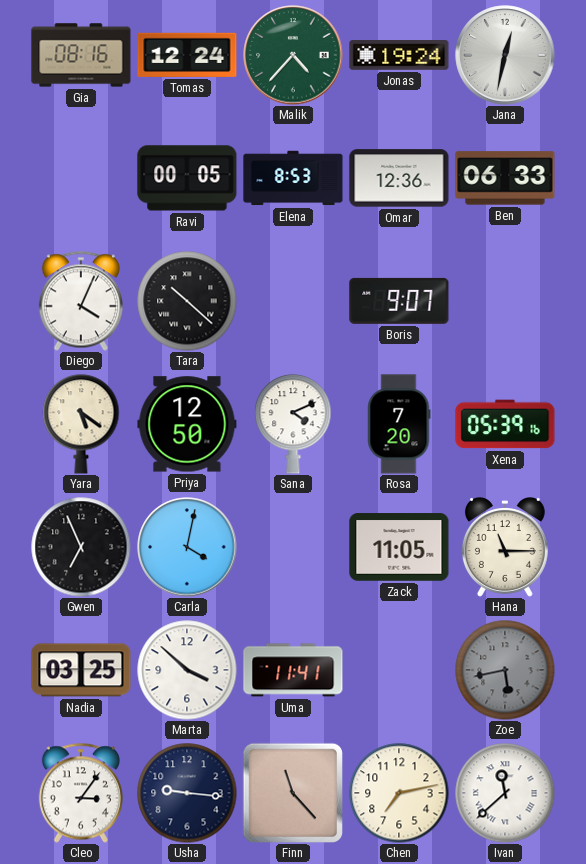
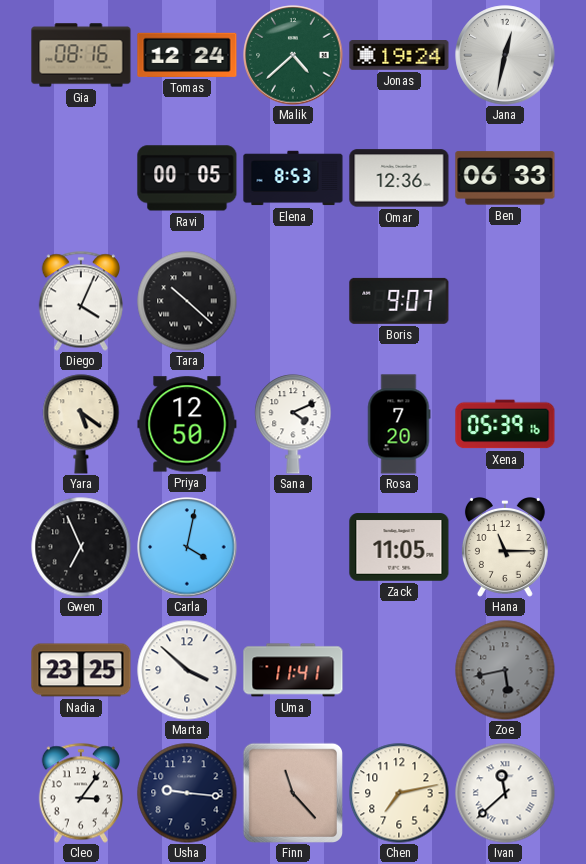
Malik: 4:37 -> 4:38 (293, 55)
Nadia: 03:25 -> 23:25 (81, 670)
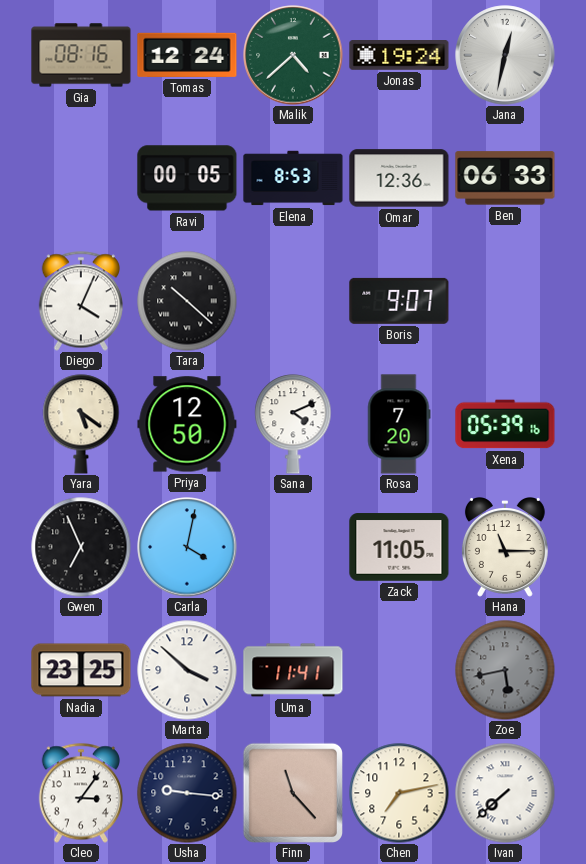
Ivan: 11:38 -> 7:38 (505, 793)
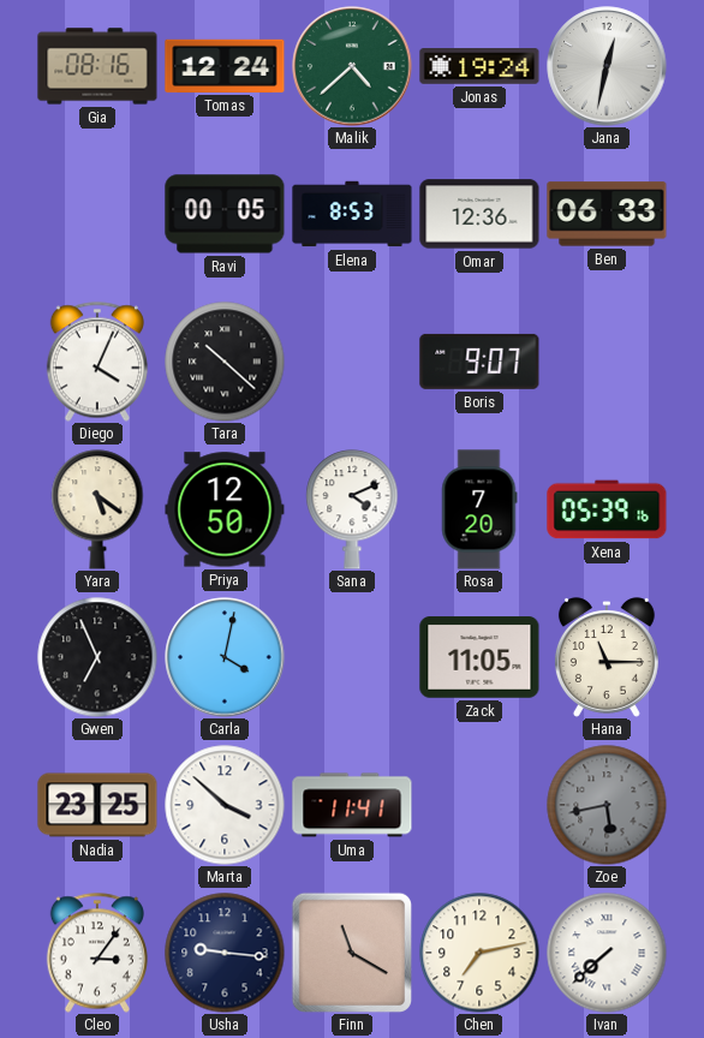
Finn: 11:23 -> 11:20 (352, 953)
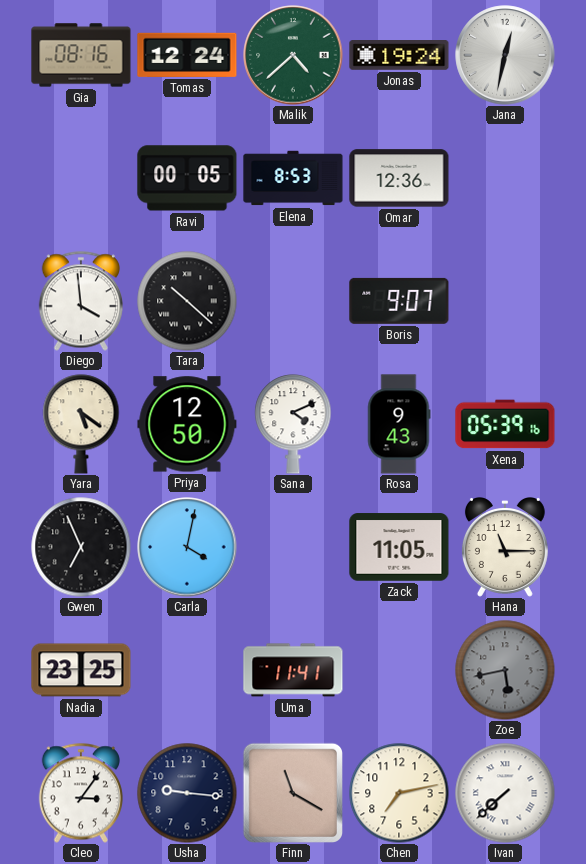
Ben: 06:33 -> none (607, 214)
Diego: 4:04 -> 3:59 (81, 301)
Rosa: 7:20 -> 9:43 (399, 424)
Marta: 3:52 -> none (225, 805)
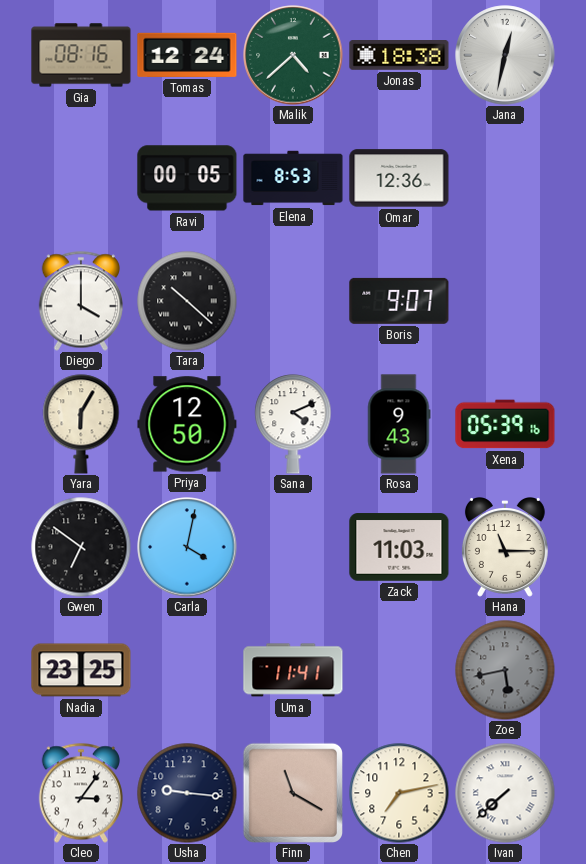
Jonas: 19:24 -> 18:38 (399, 55)
Diego: 3:59 -> 4:00 (81, 301)
Yara: 5:21 -> 6:05 (81, 424)
Gwen: 6:56 -> 6:51 (81, 547)
Zack: 11:05 -> 11:03 (399, 547)
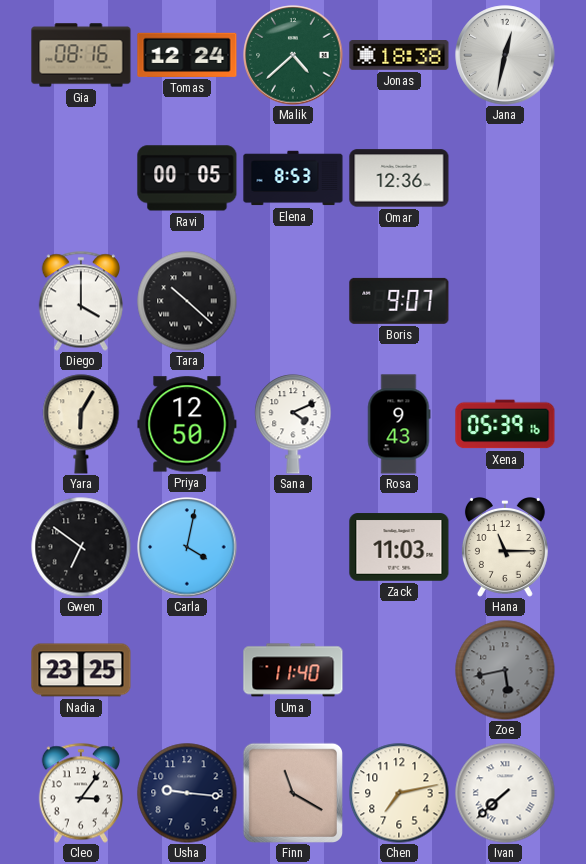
Uma: 11:41 -> 11:40 (293, 670)
